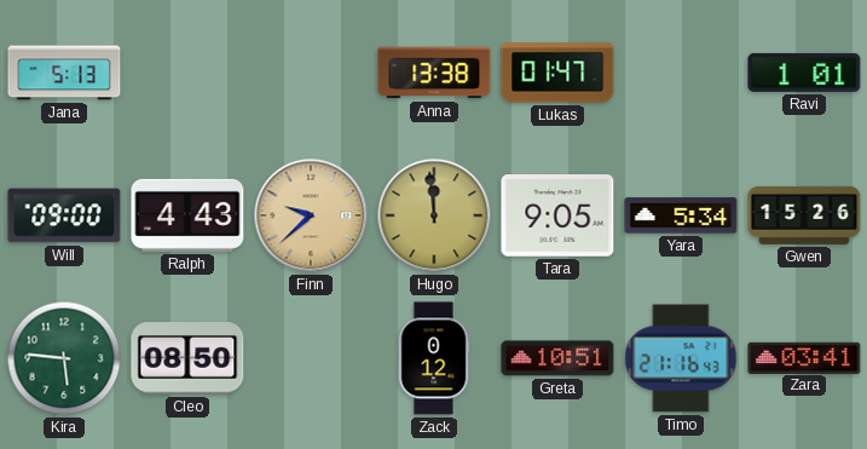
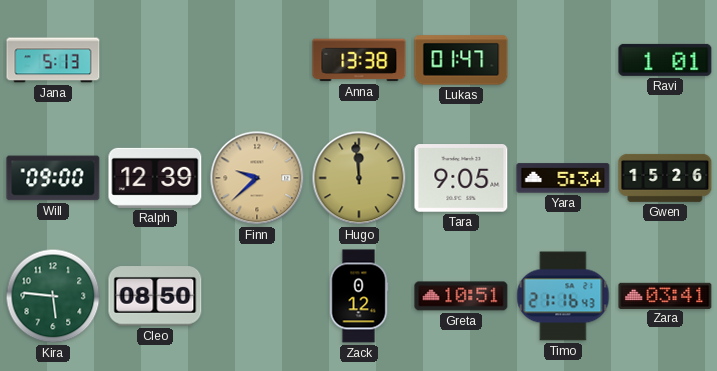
Ralph: 4:43 -> 12:39 (155, 178)
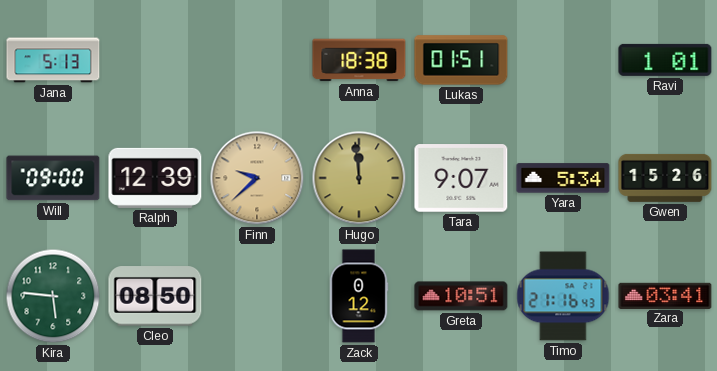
Anna: 13:38 -> 18:38 (359, 60)
Lukas: 01:47 -> 01:51 (461, 60)
Tara: 9:05 -> 9:07 (461, 178)
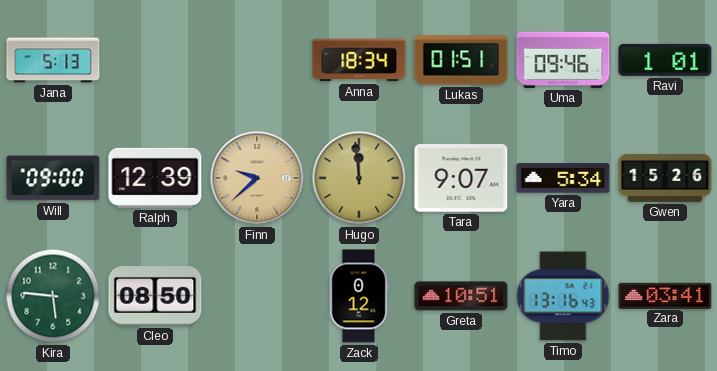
Anna: 18:38 -> 18:34 (359, 60)
Uma: none -> 09:46 (563, 60)
Timo: 21:16 -> 13:16 (563, 296)
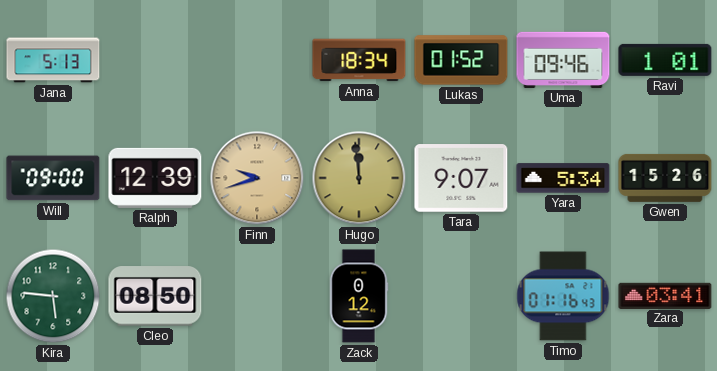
Lukas: 01:51 -> 01:52 (461, 60)
Finn: 9:38 -> 9:42 (257, 178)
Greta: 10:51 -> none (461, 296)
Timo: 13:16 -> 01:16 (563, 296)
